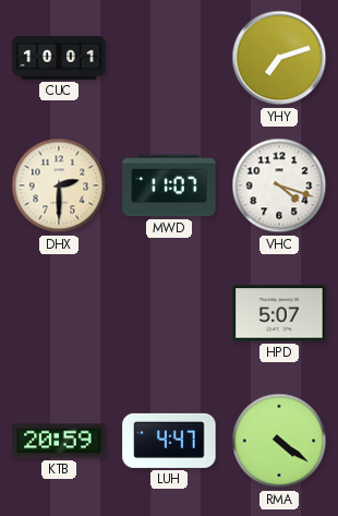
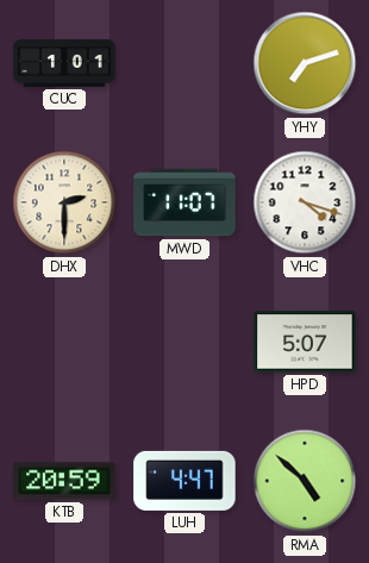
CUC: 10:01 -> 1:01 (64, 64)
RMA: 4:21 -> 4:52 (305, 481)
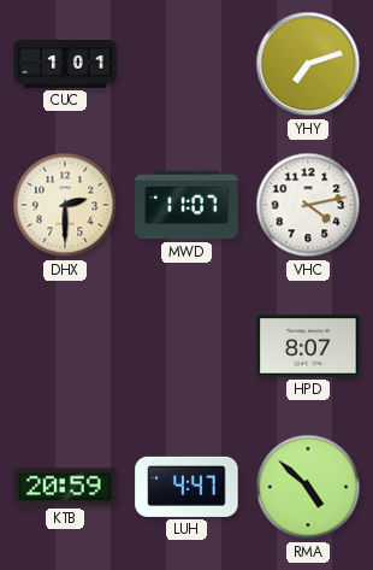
VHC: 4:18 -> 4:13 (308, 205)
HPD: 5:07 -> 8:07 (308, 346)
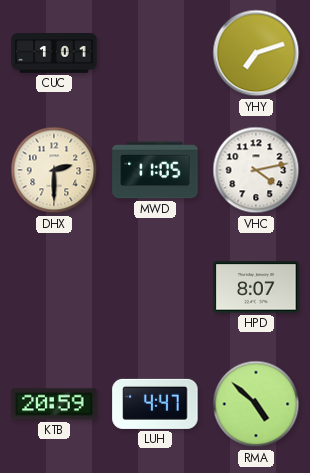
MWD: 11:07 -> 11:05 (155, 170)
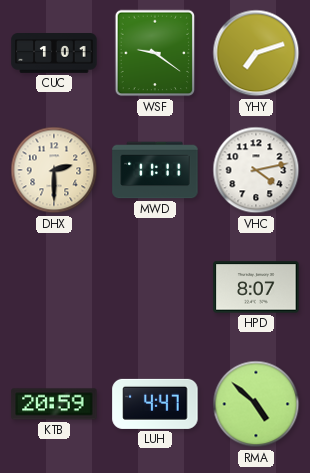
WSF: none -> 9:21 (155, 53)
MWD: 11:05 -> 11:11 (155, 170)
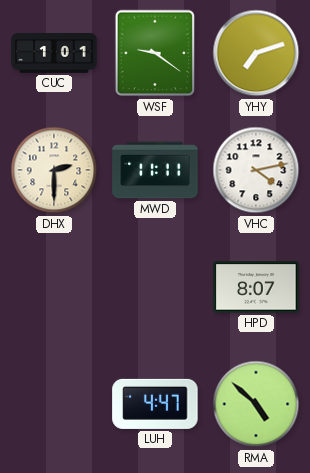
KTB: 20:59 -> none (54, 404)
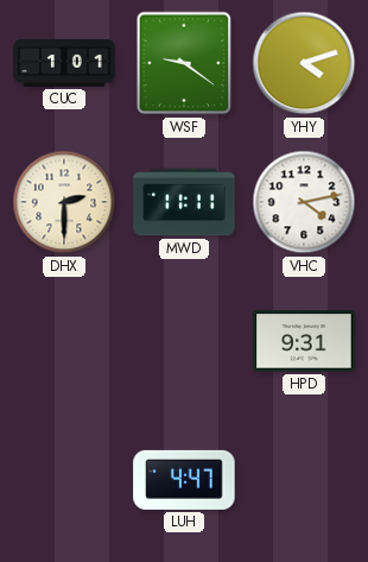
YHY: 7:12 -> 4:12 (304, 63)
HPD: 8:07 -> 9:31 (304, 341)
RMA: 4:52 -> none (256, 404)
